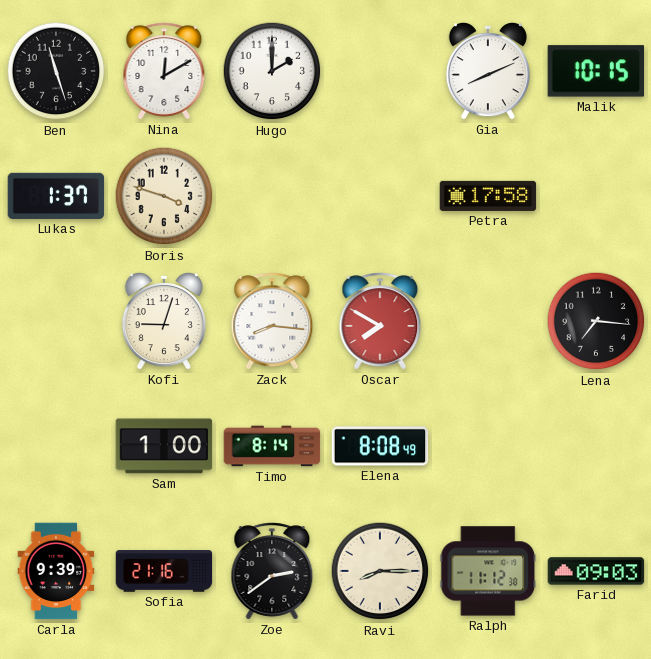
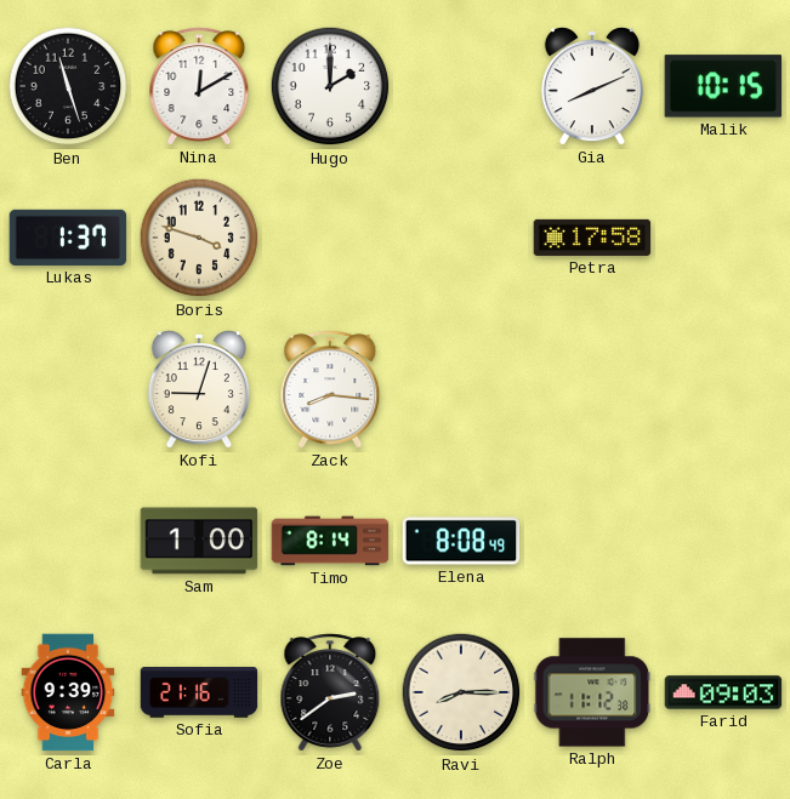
Oscar: 7:50 -> none (380, 321)
Lena: 7:16 -> none (596, 321)
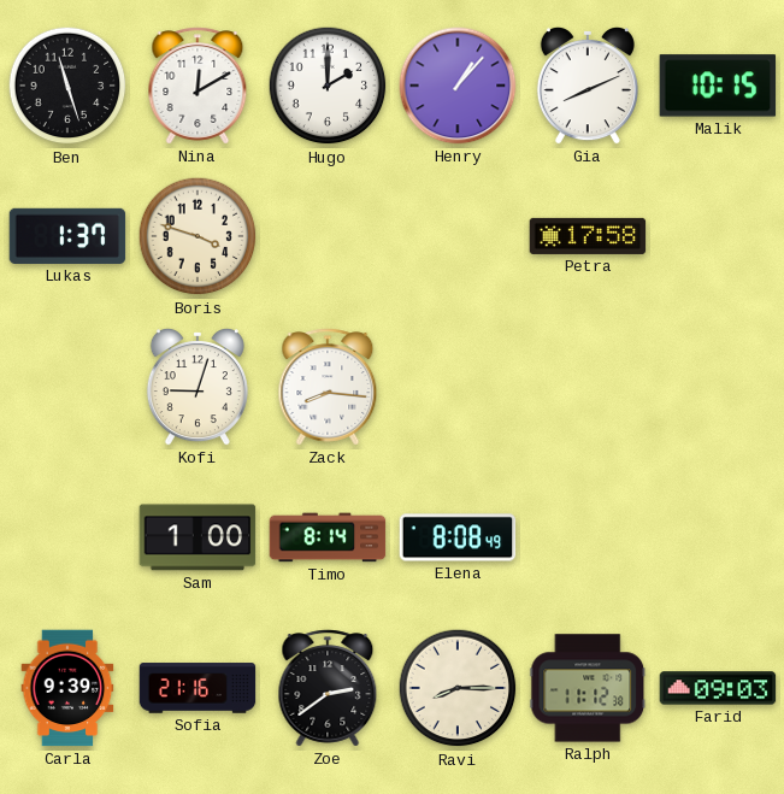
Henry: none -> 1:07 (458, 86)
